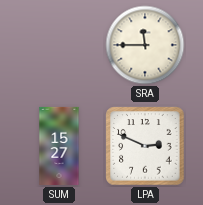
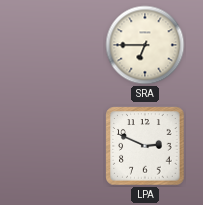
SRA: 11:45 -> 6:45 (145, 45)
SUM: 15:27 -> none (59, 146)
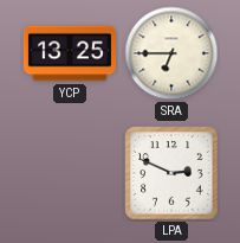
YCP: none -> 13:25 (70, 53)
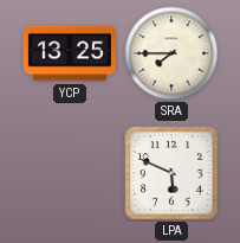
SRA: 6:45 -> 7:45 (171, 53)
LPA: 2:49 -> 5:49 (171, 173)
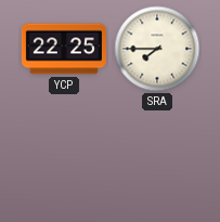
YCP: 13:25 -> 22:25 (64, 49)
LPA: 5:49 -> none (171, 173)
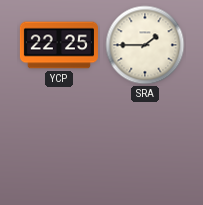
SRA: 7:45 -> 1:45 (145, 45)
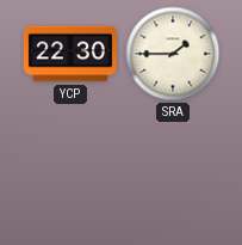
YCP: 22:25 -> 22:30 (70, 54)
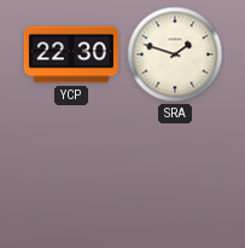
SRA: 1:45 -> 1:48 (175, 54)
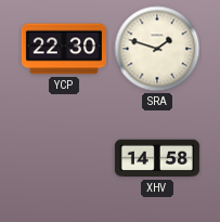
XHV: none -> 14:58 (157, 158)
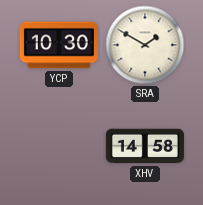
YCP: 22:30 -> 10:30 (59, 45)
SRA: 1:48 -> 1:50 (145, 45)
